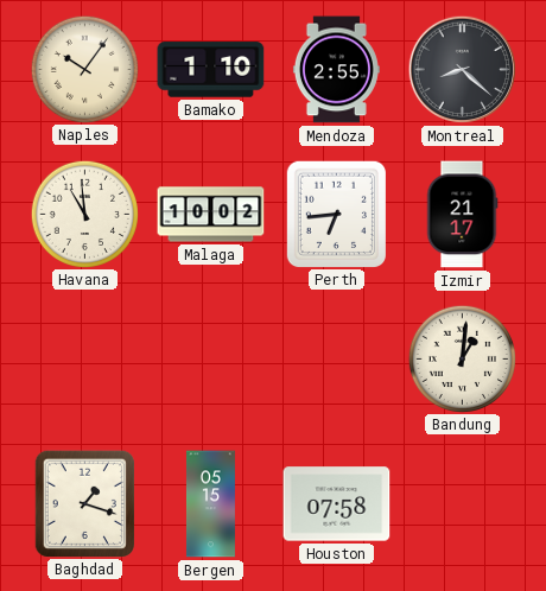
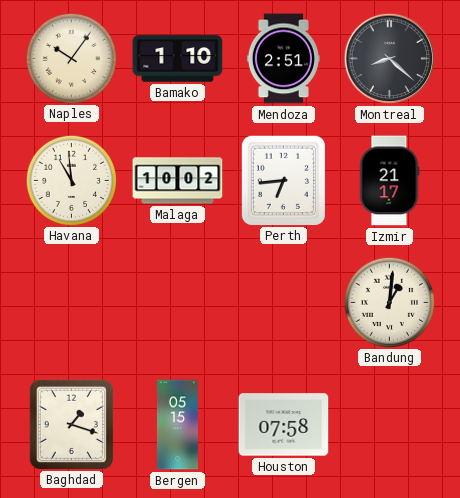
Mendoza: 2:55 -> 2:51 (283, 59)
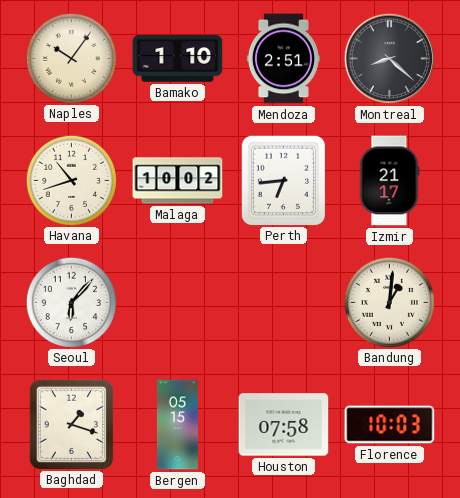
Havana: 10:59 -> 10:42 (71, 180)
Seoul: none -> 6:07 (71, 302)
Florence: none -> 10:03 (390, 425)
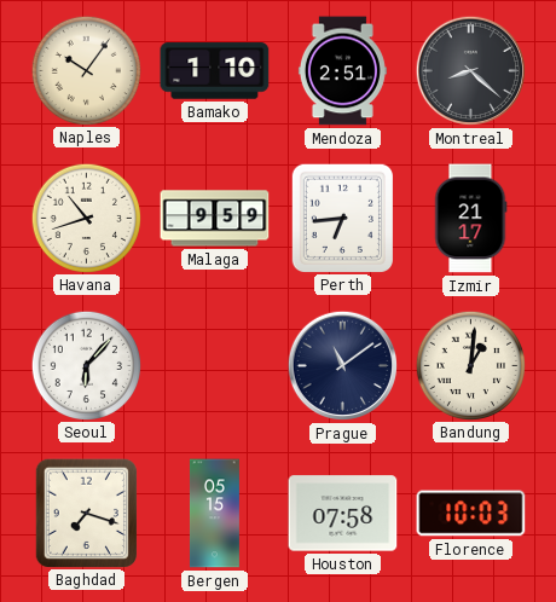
Malaga: 10:02 -> 9:59 (215, 219)
Prague: none -> 11:09 (343, 366)
Baghdad: 1:18 -> 7:18 (86, 513)
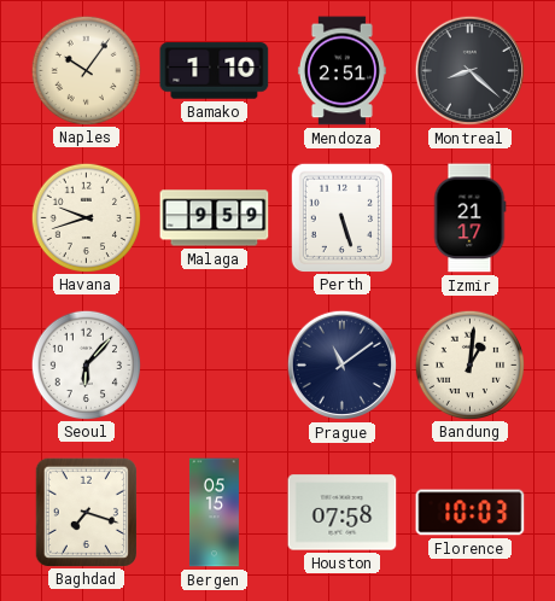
Havana: 10:42 -> 9:42 (86, 217)
Perth: 6:44 -> 5:27 (341, 217)
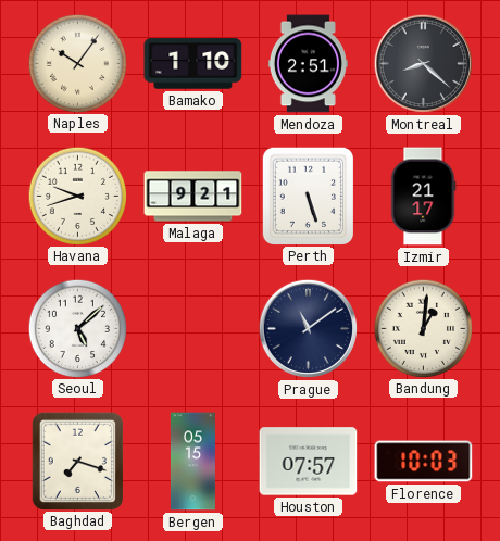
Malaga: 9:59 -> 9:21 (193, 197)
Seoul: 6:07 -> 5:08 (77, 328)
Houston: 07:58 -> 07:57 (309, 462)
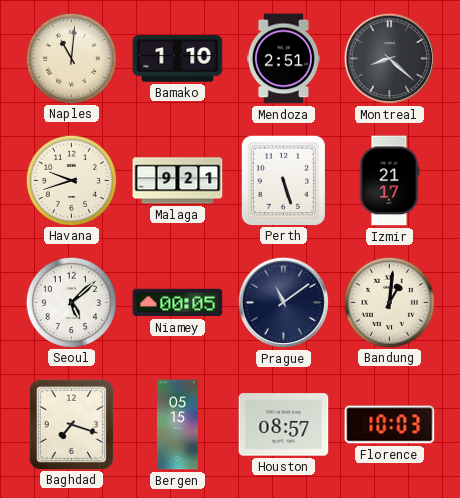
Naples: 10:06 -> 11:01 (71, 58)
Niamey: none -> 00:05 (178, 303)
Houston: 07:57 -> 08:57 (284, 425)
